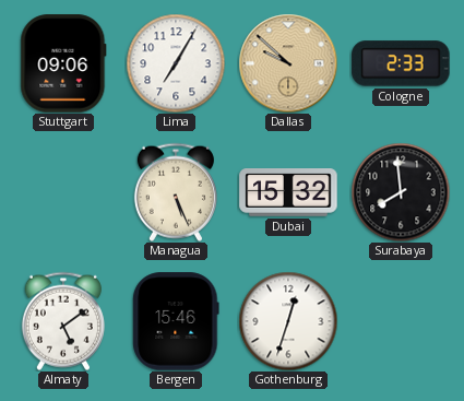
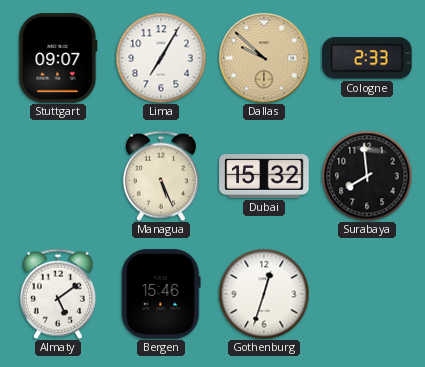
Stuttgart: 09:06 -> 09:07 (58, 58)
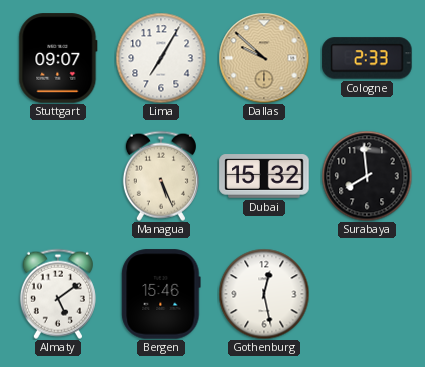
Gothenburg: 12:33 -> 12:28 (264, 294)
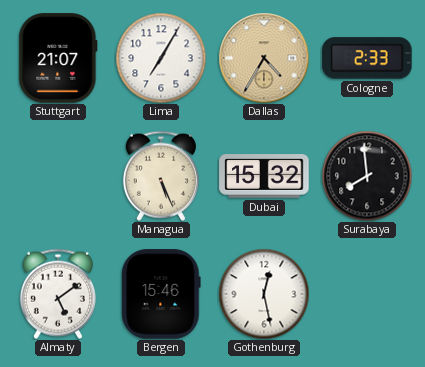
Stuttgart: 09:07 -> 21:07 (58, 58)
Dallas: 9:52 -> 4:35 (264, 58)
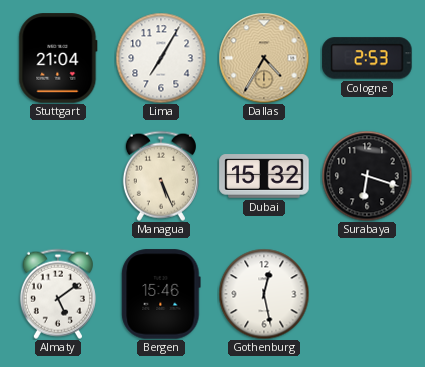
Stuttgart: 21:07 -> 21:04 (58, 58)
Cologne: 2:33 -> 2:53 (367, 58)
Surabaya: 7:59 -> 6:18 (367, 176)
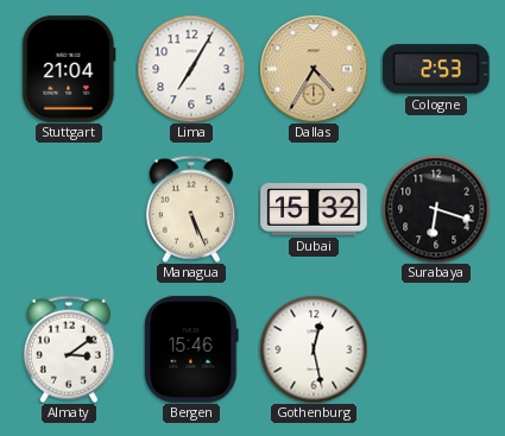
Almaty: 5:09 -> 3:09 (69, 349)
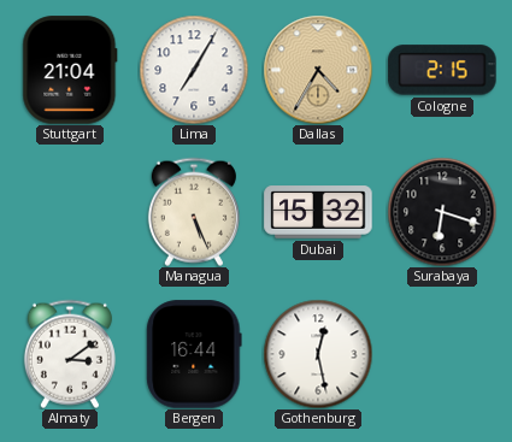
Cologne: 2:53 -> 2:15 (442, 70)
Bergen: 15:46 -> 16:44 (194, 354)
